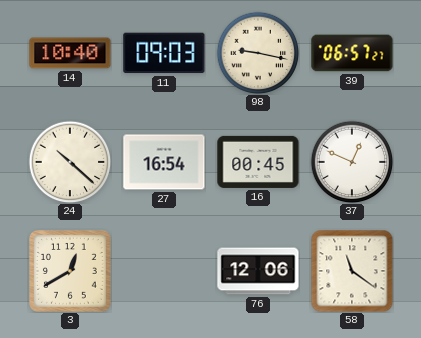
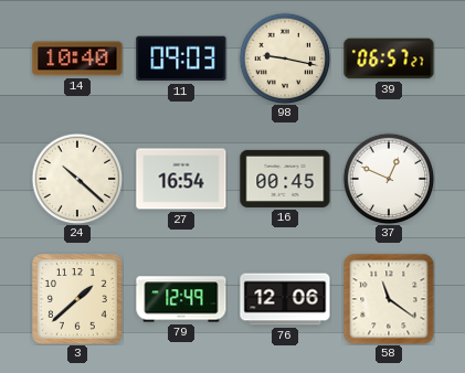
3: 12:40 -> 1:38 (78, 300)
79: none -> 12:49 (181, 299)
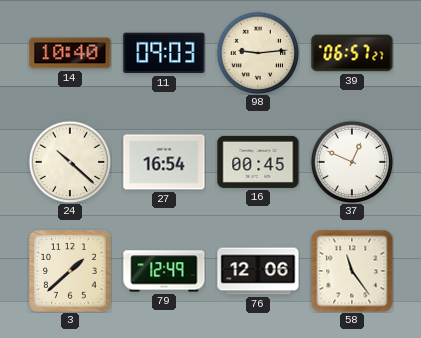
98: 9:17 -> 9:14 (258, 53)
58: 11:21 -> 11:24 (352, 271)
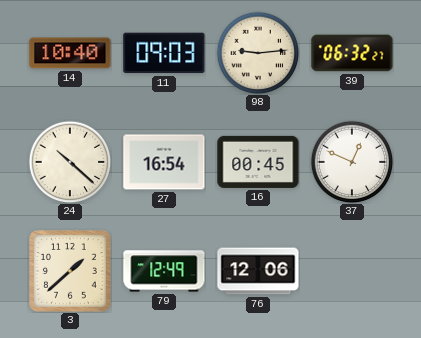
39: 06:57 -> 06:32 (352, 53)
58: 11:24 -> none (352, 271)
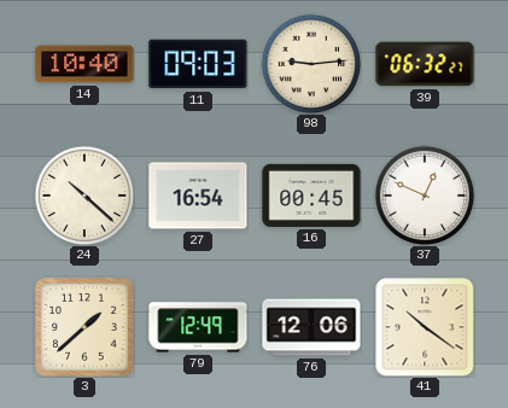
41: none -> 10:21 (425, 327)
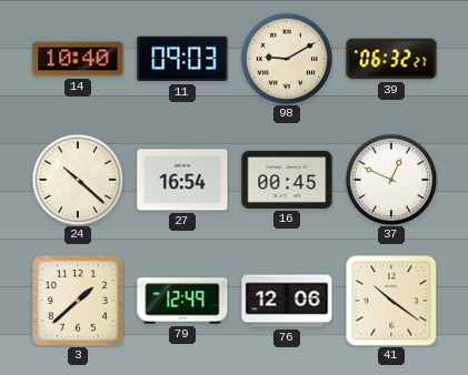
98: 9:14 -> 9:10 (287, 59)
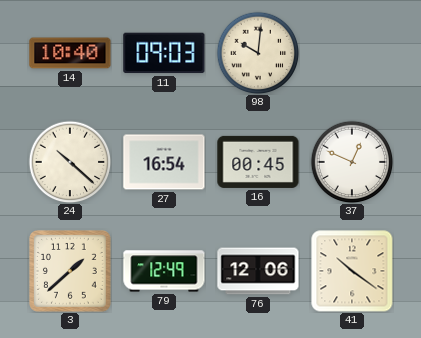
98: 9:10 -> 10:01 (258, 53)
39: 06:32 -> none (391, 59)
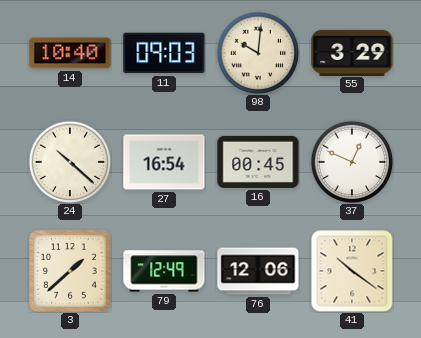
55: none -> 3:29 (352, 52)
